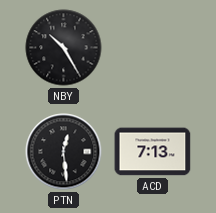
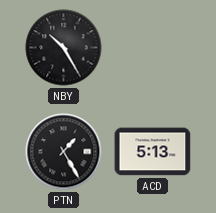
PTN: 12:29 -> 1:25 (64, 152)
ACD: 7:13 -> 5:13 (153, 152)
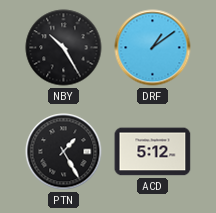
DRF: none -> 1:09 (153, 48)
ACD: 5:13 -> 5:12 (153, 152)
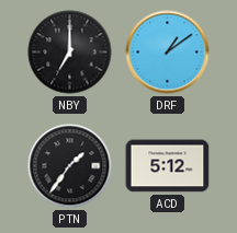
NBY: 10:25 -> 7:00 (70, 53)
PTN: 1:25 -> 1:36 (70, 166)
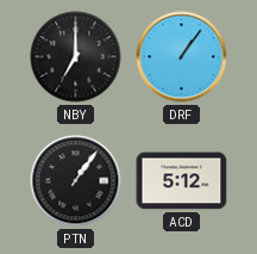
DRF: 1:09 -> 1:06 (182, 57)
PTN: 1:36 -> 1:06 (76, 181)
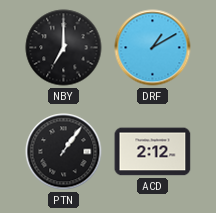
DRF: 1:06 -> 1:10 (153, 48)
ACD: 5:12 -> 2:12 (153, 152)
